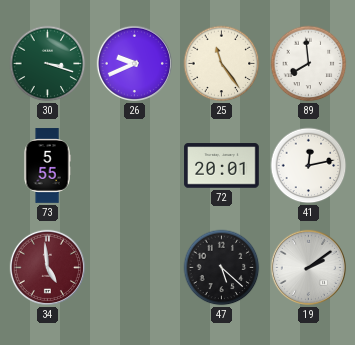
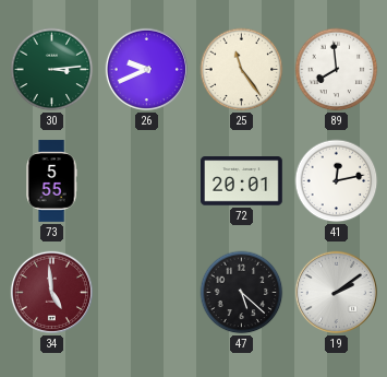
30: 3:18 -> 3:14 (52, 70)
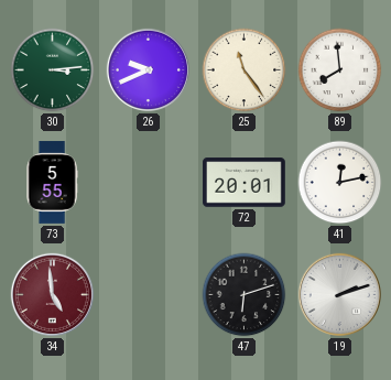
47: 5:22 -> 6:12 (245, 295)
19: 2:09 -> 2:12 (339, 294)
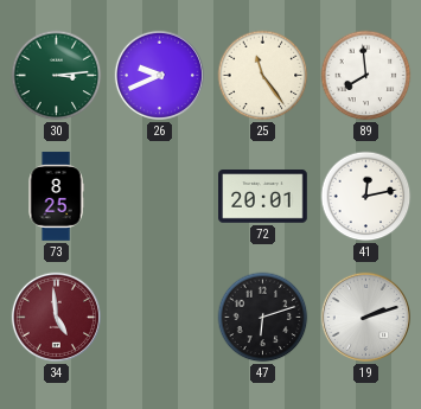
73: 5:55 -> 8:25 (56, 197)
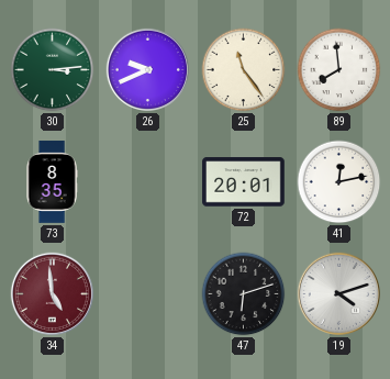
73: 8:25 -> 8:35 (52, 182)
19: 2:12 -> 4:12 (338, 293)
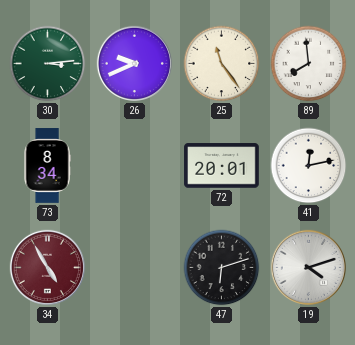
73: 8:35 -> 8:34 (47, 166)
34: 4:59 -> 4:55 (47, 267)
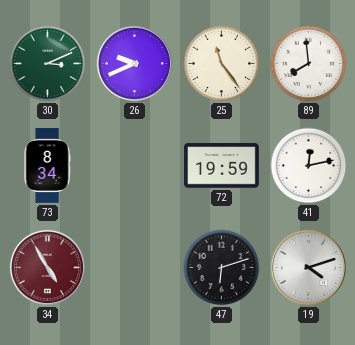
30: 3:14 -> 3:11 (48, 64)
72: 20:01 -> 19:59 (222, 166)
